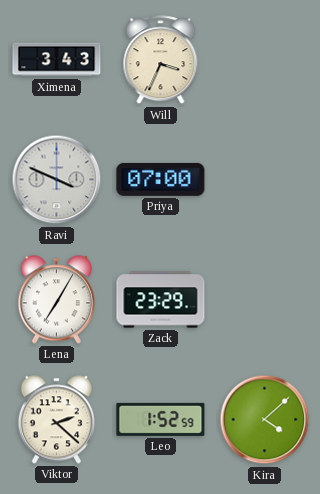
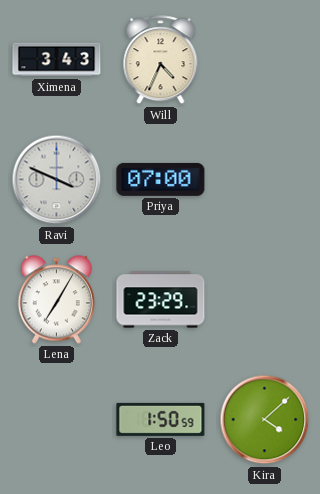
Will: 3:34 -> 4:34 (161, 60)
Viktor: 2:22 -> none (56, 420)
Leo: 1:52 -> 1:50 (161, 419)
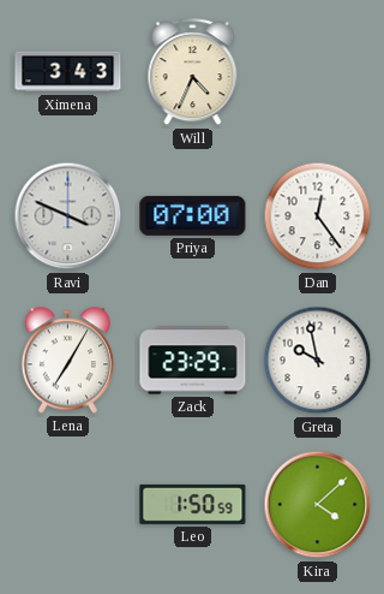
Dan: none -> 12:24 (318, 216)
Greta: none -> 9:58 (318, 361)
